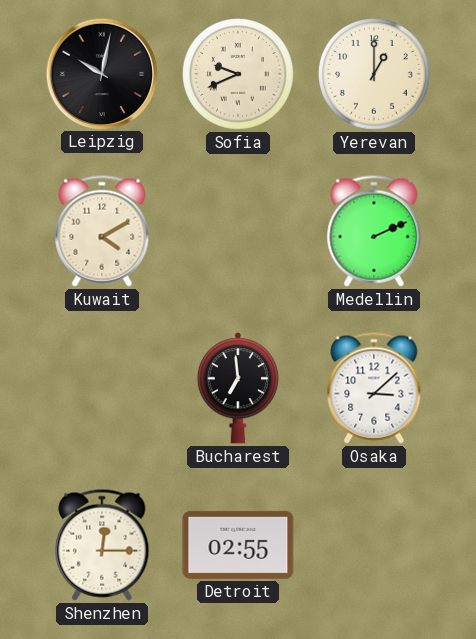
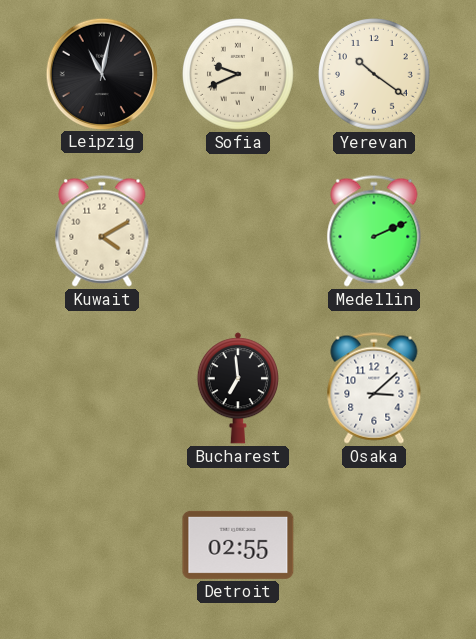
Leipzig: 10:02 -> 11:02 (101, 73)
Yerevan: 1:00 -> 10:21 (375, 75)
Shenzhen: 12:15 -> none (102, 545)
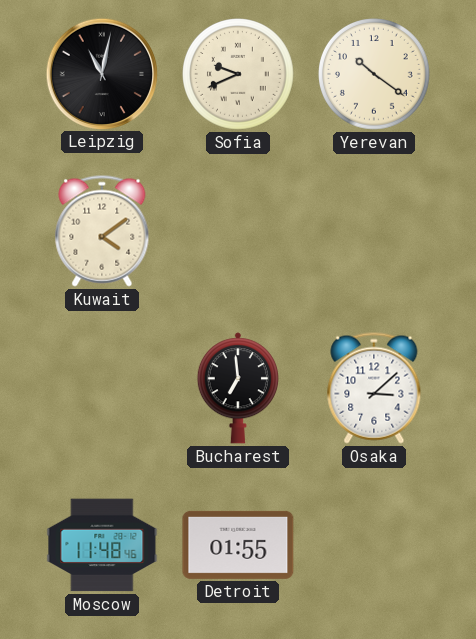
Kuwait: 4:10 -> 4:09 (102, 231)
Medellin: 2:11 -> none (374, 231)
Moscow: none -> 11:48 (102, 545)
Detroit: 02:55 -> 01:55 (238, 545)
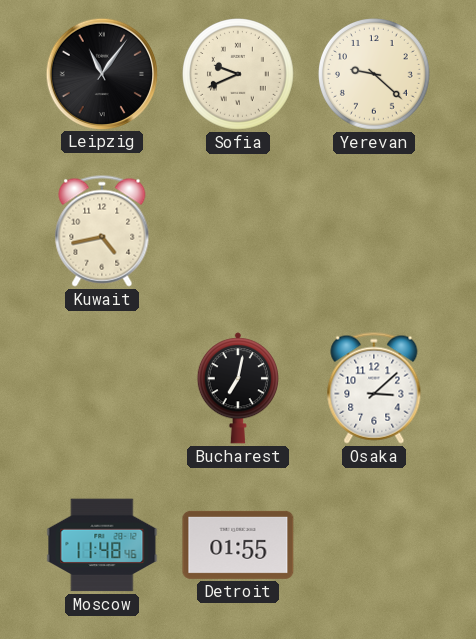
Leipzig: 11:02 -> 11:06 (101, 73)
Yerevan: 10:21 -> 9:22 (375, 75)
Kuwait: 4:09 -> 4:43 (102, 231)
Bucharest: 6:59 -> 7:02 (238, 388)
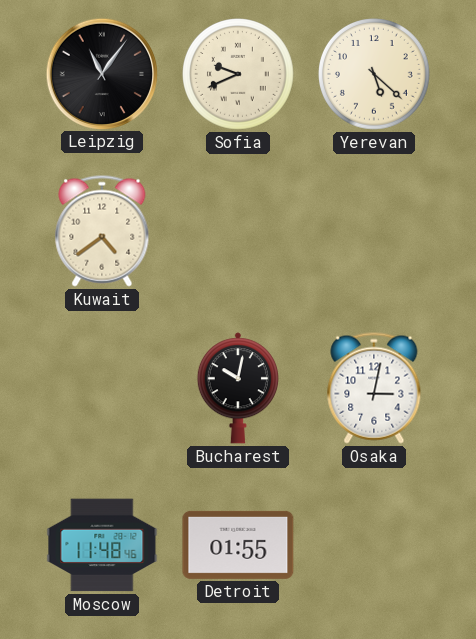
Yerevan: 9:22 -> 5:22 (375, 75)
Kuwait: 4:43 -> 4:39 (102, 231)
Bucharest: 7:02 -> 10:02 (238, 388)
Osaka: 3:08 -> 3:02 (374, 388)
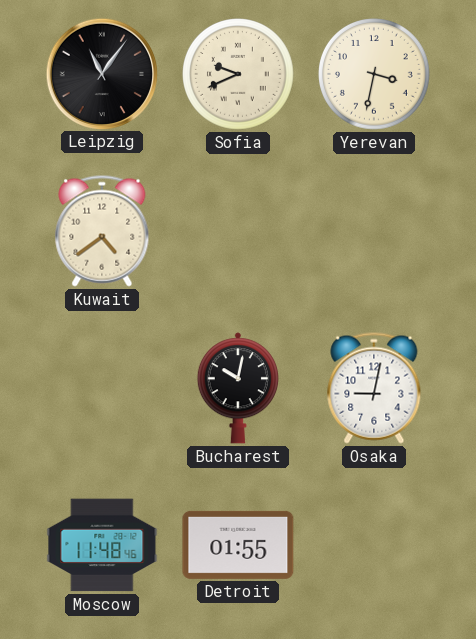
Yerevan: 5:22 -> 3:32 (375, 75)
Osaka: 3:02 -> 9:02 (374, 388)
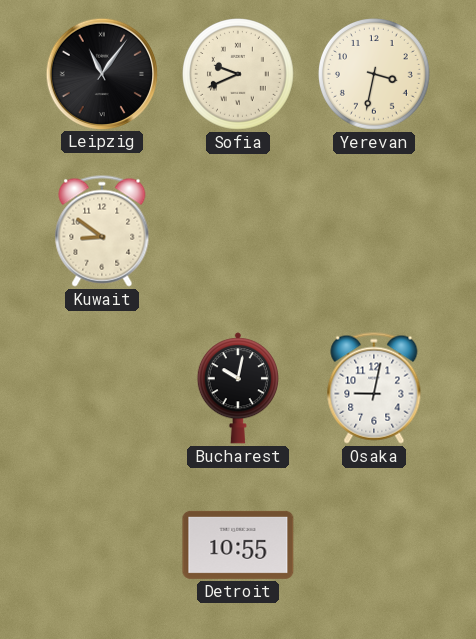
Kuwait: 4:39 -> 8:51 (102, 231)
Moscow: 11:48 -> none (102, 545)
Detroit: 01:55 -> 10:55 (238, 545)
